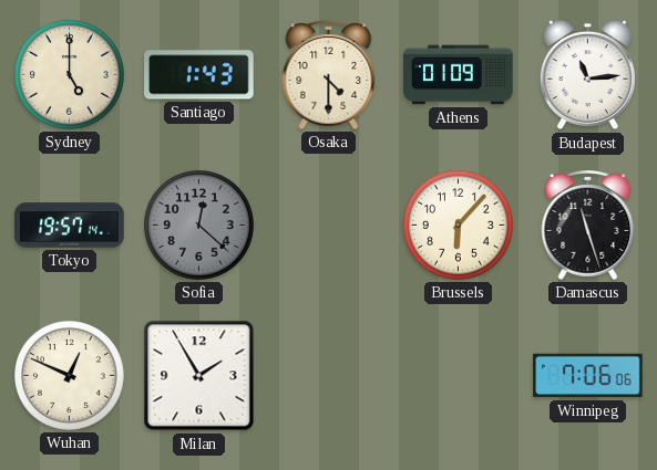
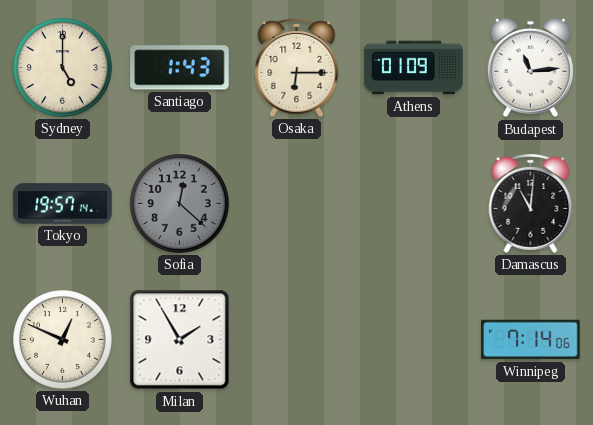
Osaka: 4:30 -> 6:15 (297, 67)
Brussels: 6:07 -> none (459, 226)
Damascus: 11:27 -> 11:01 (531, 203)
Winnipeg: 7:06 -> 7:14 (531, 340)
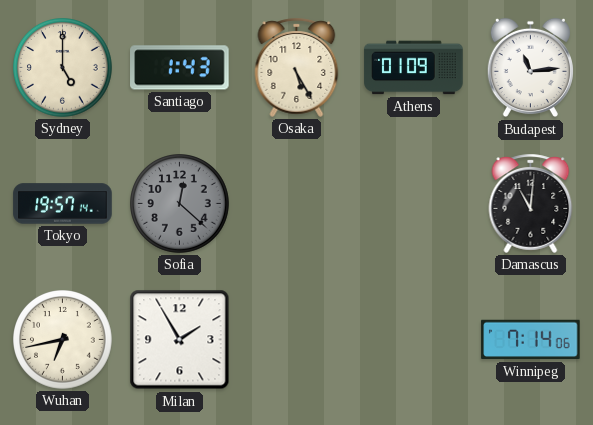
Osaka: 6:15 -> 5:25 (297, 67)
Wuhan: 12:49 -> 6:43 (63, 340)
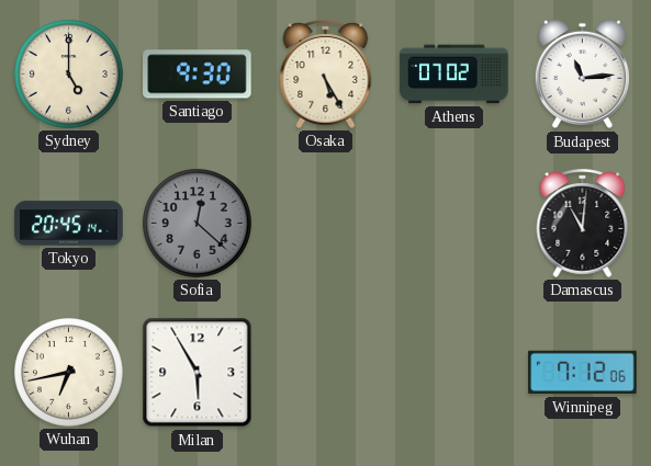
Santiago: 1:43 -> 9:30 (198, 75)
Athens: 01:09 -> 07:02 (454, 75)
Tokyo: 19:57 -> 20:45 (69, 224)
Milan: 1:55 -> 5:55 (198, 373)
Winnipeg: 7:14 -> 7:12 (583, 373)
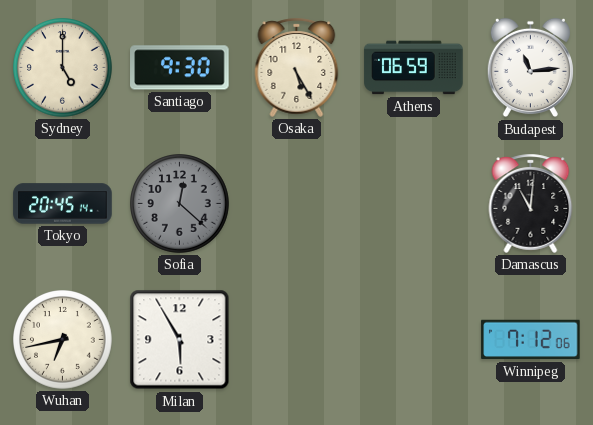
Athens: 07:02 -> 06:59 (414, 68)
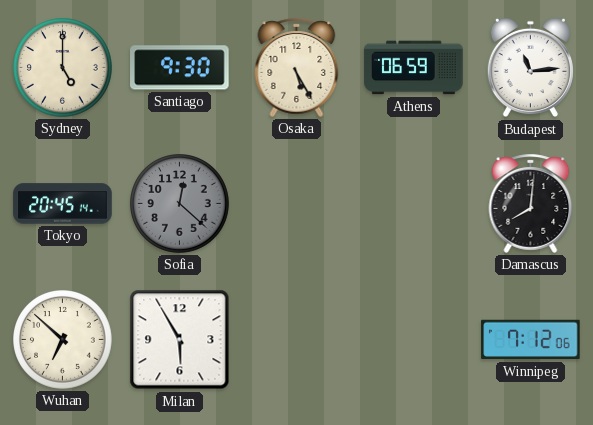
Damascus: 11:01 -> 8:01 (531, 203)
Wuhan: 6:43 -> 6:52 (63, 340)
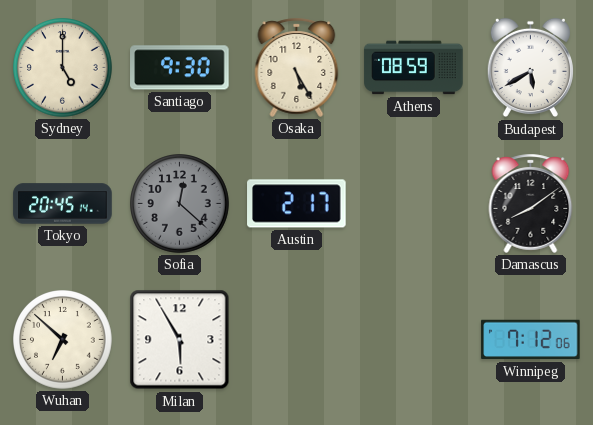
Athens: 06:59 -> 08:59 (414, 68)
Budapest: 11:14 -> 5:40 (530, 68)
Austin: none -> 2:17 (297, 204)
Damascus: 8:01 -> 8:09 (531, 203)
